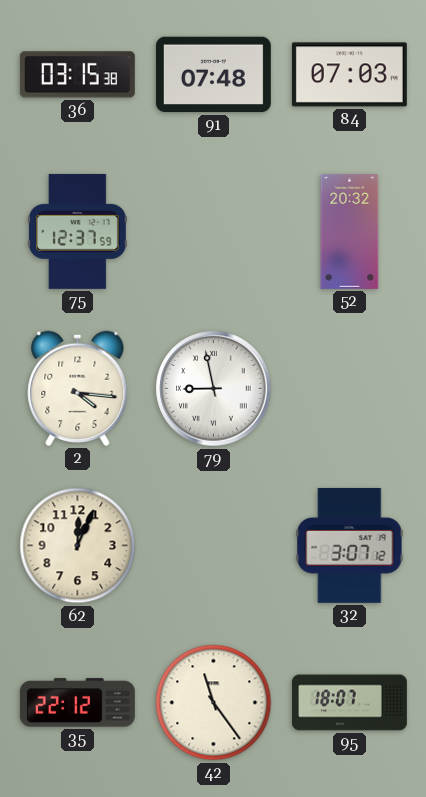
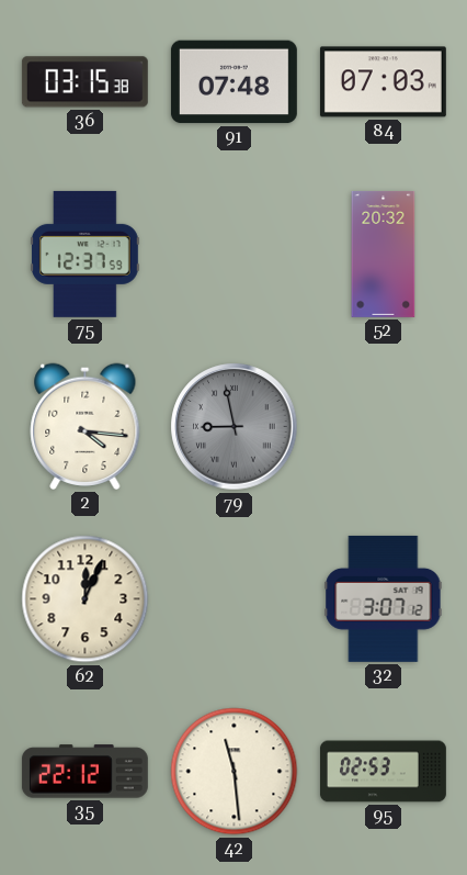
79 dial: white -> grey (235, 427)
42: 11:24 -> 11:29 (235, 772)
95: 18:07 -> 02:53 (383, 772)
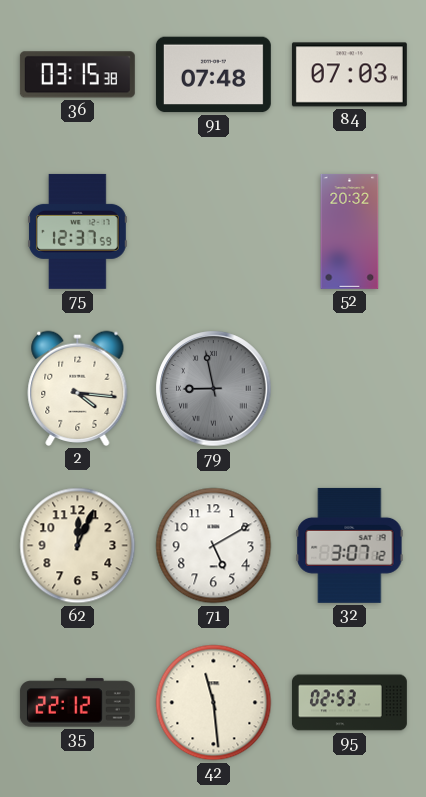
71: none -> 5:10 (214, 546)
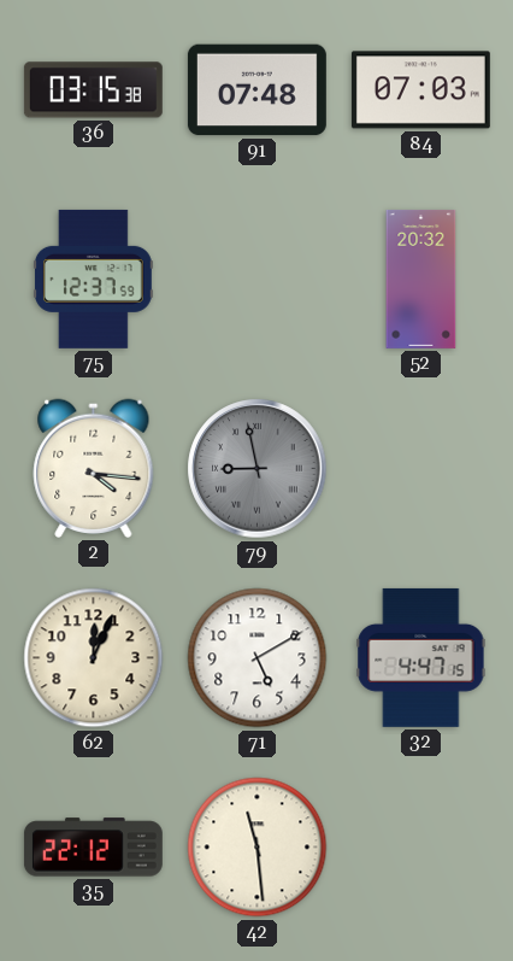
32: 3:07 -> 4:47 (421, 657)
95: 02:53 -> none (349, 703)
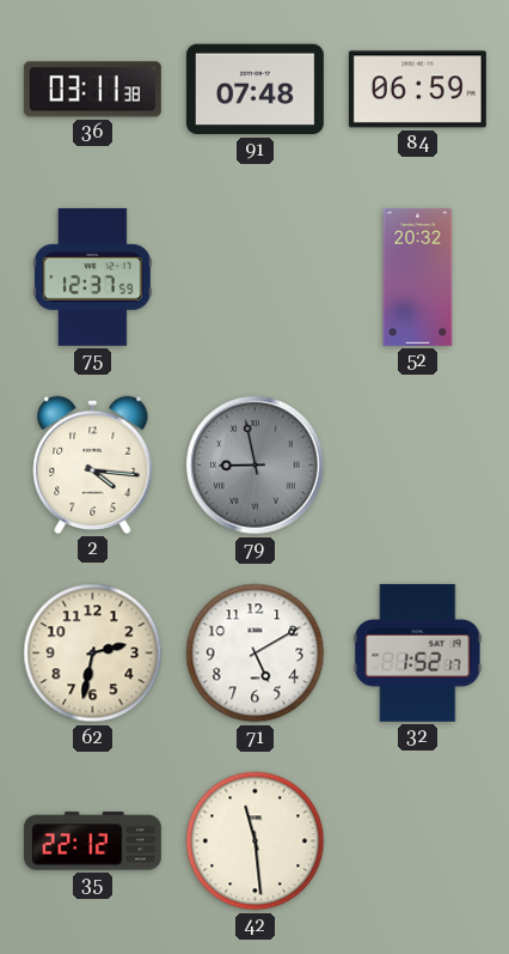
36: 03:15 -> 03:11 (92, 90)
84: 07:03 -> 06:59 (417, 90)
62: 12:04 -> 2:32 (93, 654)
32: 4:47 -> 1:52 (418, 652)
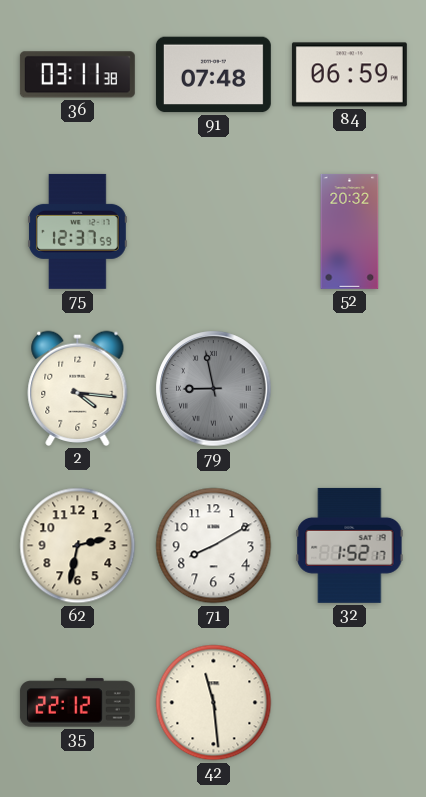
71: 5:10 -> 8:10 (214, 546)
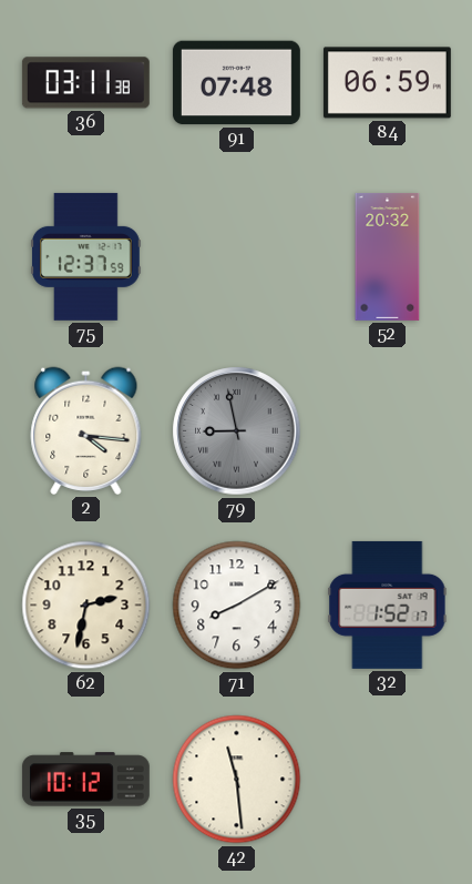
35: 22:12 -> 10:12 (85, 780)
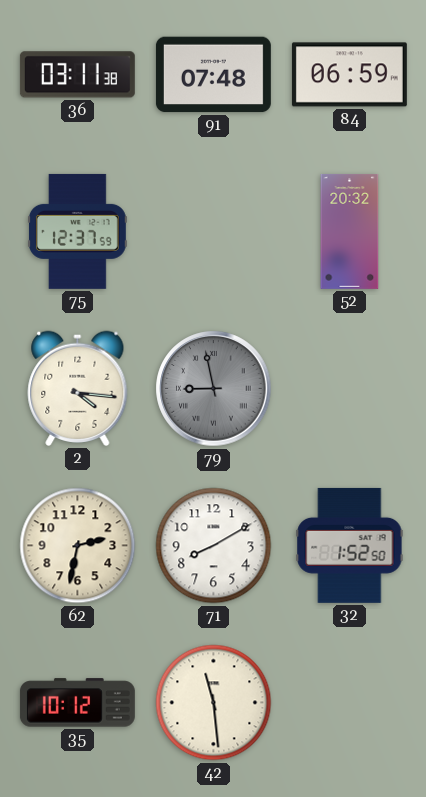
32: 1:52:17 -> 1:52:50 (350, 545)
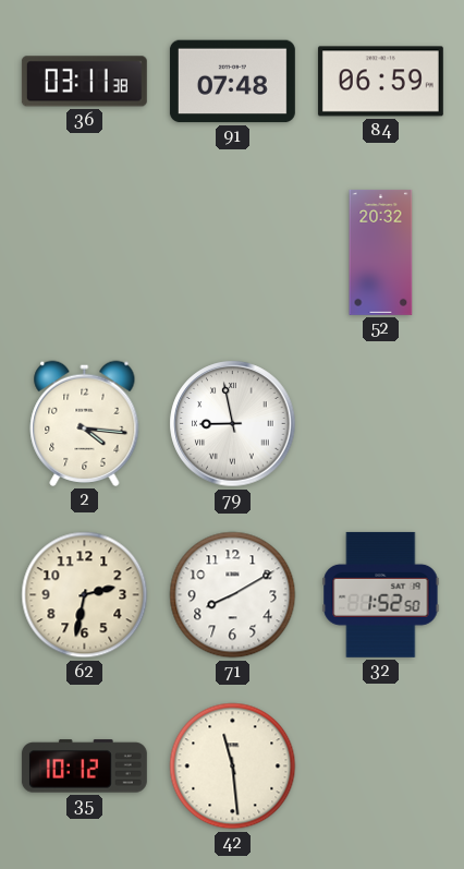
75: 12:37 -> none (77, 231)
79 dial: grey -> white (233, 424)
